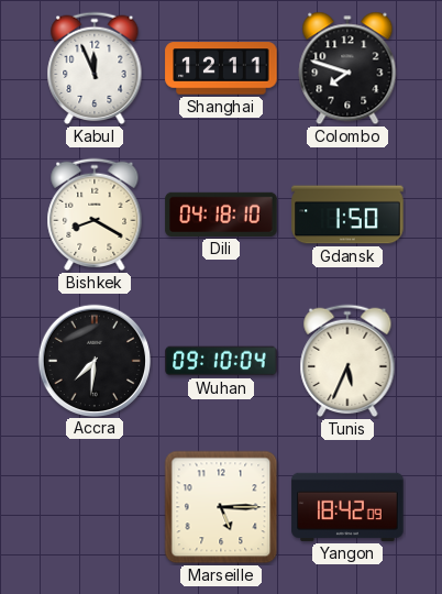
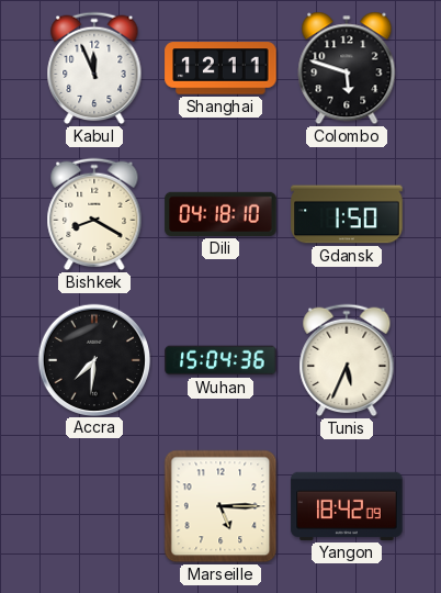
Colombo: 7:48 -> 5:48 (347, 68)
Wuhan: 09:10 -> 15:04 (220, 360)
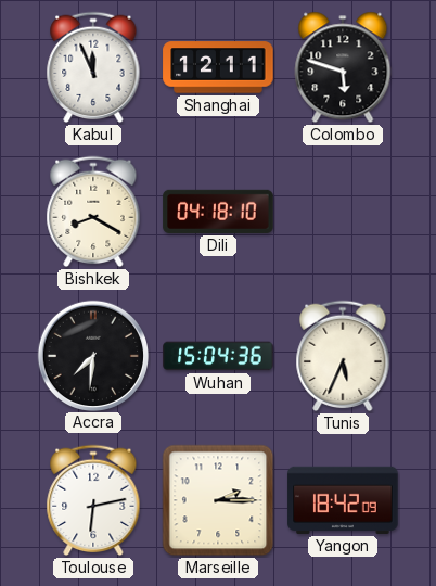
Gdansk: 1:50 -> none (347, 214)
Toulouse: none -> 6:13 (93, 500)
Marseille: 5:15 -> 2:15 (218, 500)
